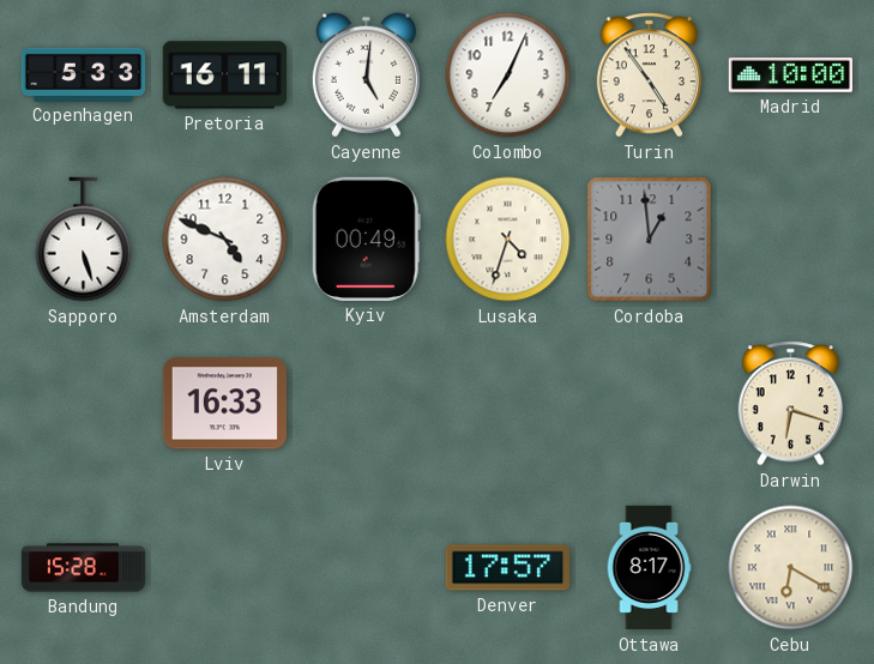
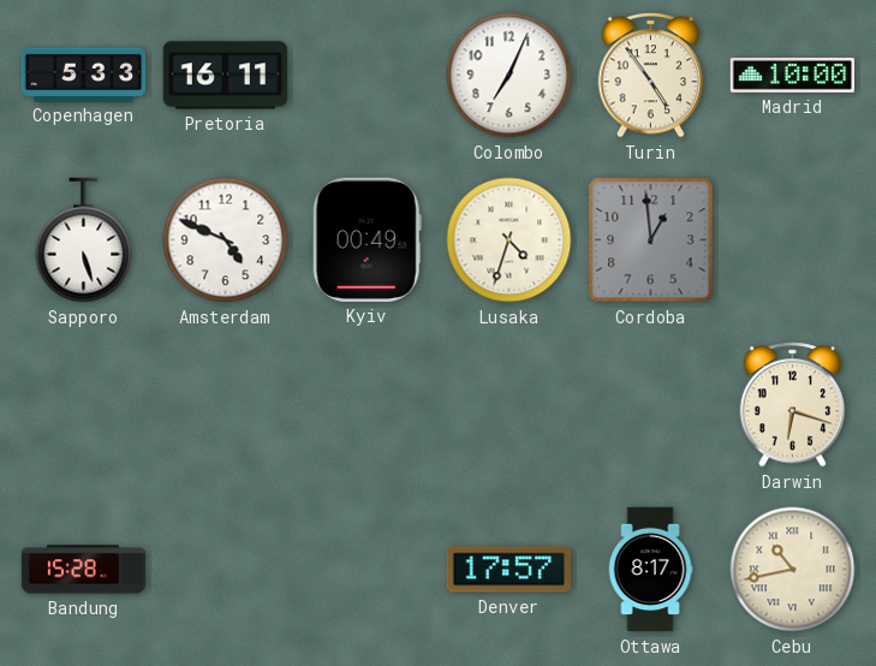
Cayenne: 5:01 -> none (366, 76)
Lviv: 16:33 -> none (224, 404)
Cebu: 6:20 -> 10:43 (793, 570)
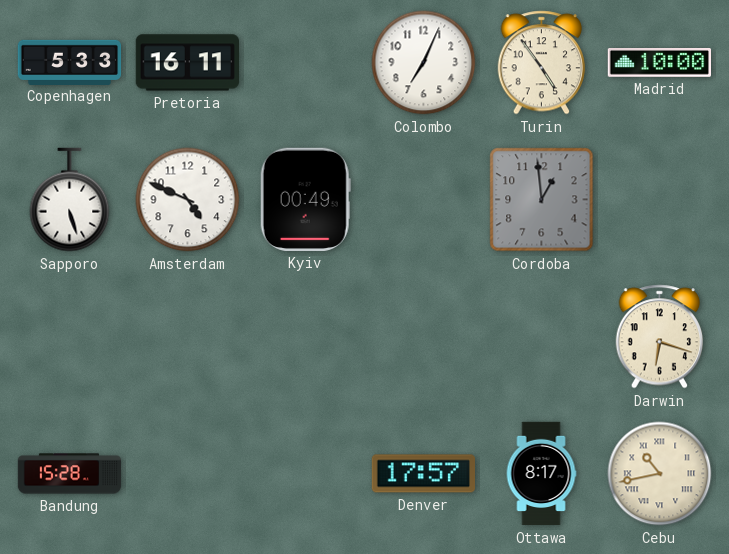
Lusaka: 4:33 -> none (509, 240)
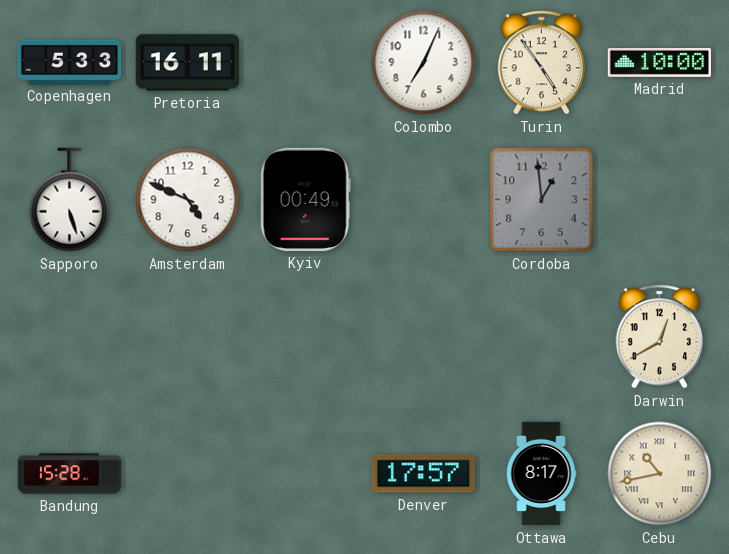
Darwin: 6:18 -> 12:40 (660, 337)
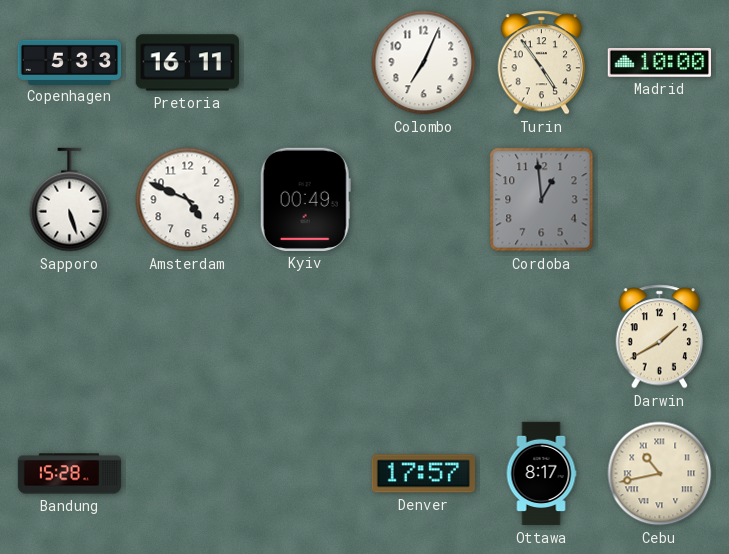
Darwin: 12:40 -> 1:40 (660, 337)
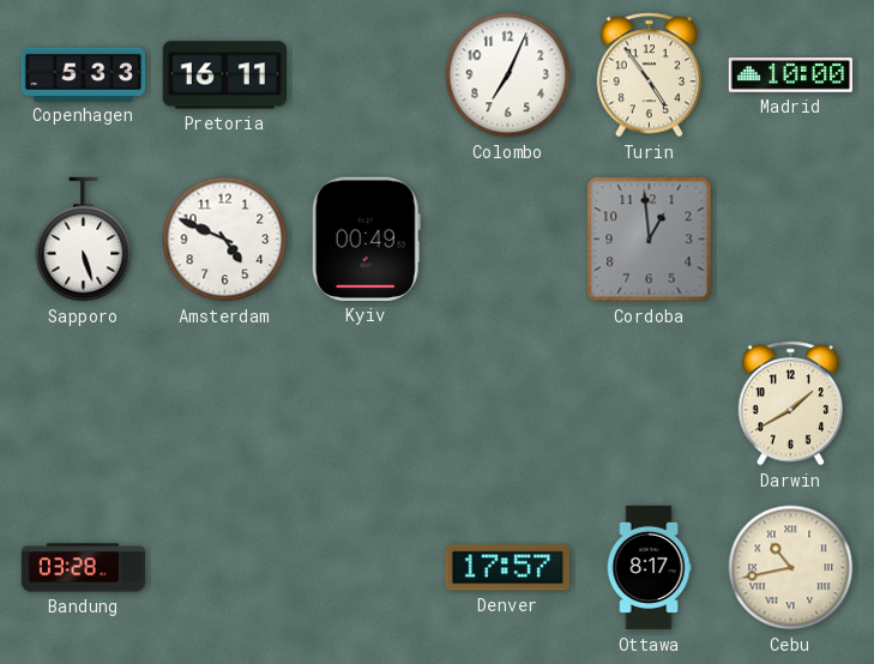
Bandung: 15:28 -> 03:28 (84, 568)
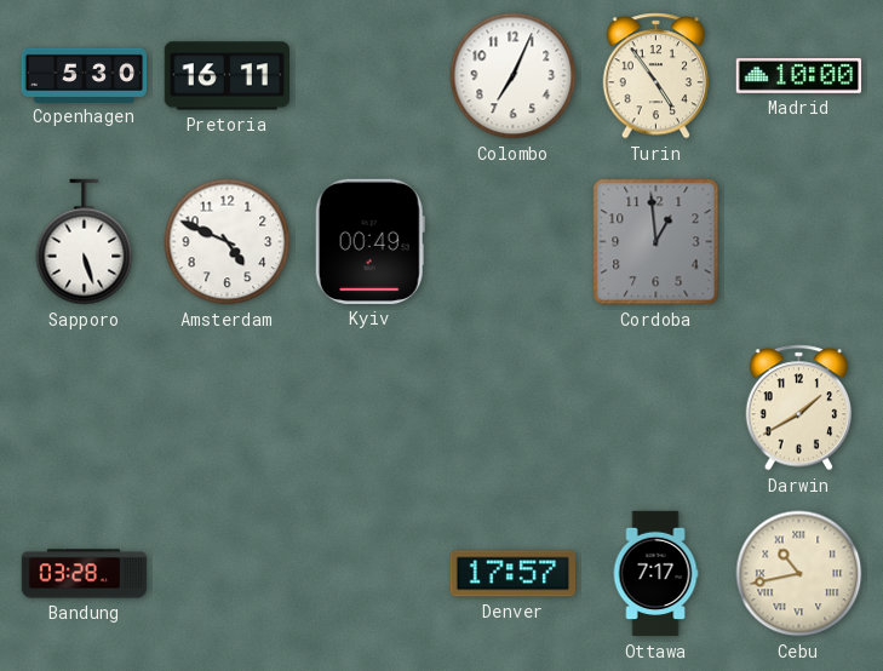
Copenhagen: 5:33 -> 5:30 (85, 75)
Ottawa: 8:17 -> 7:17 (655, 574)
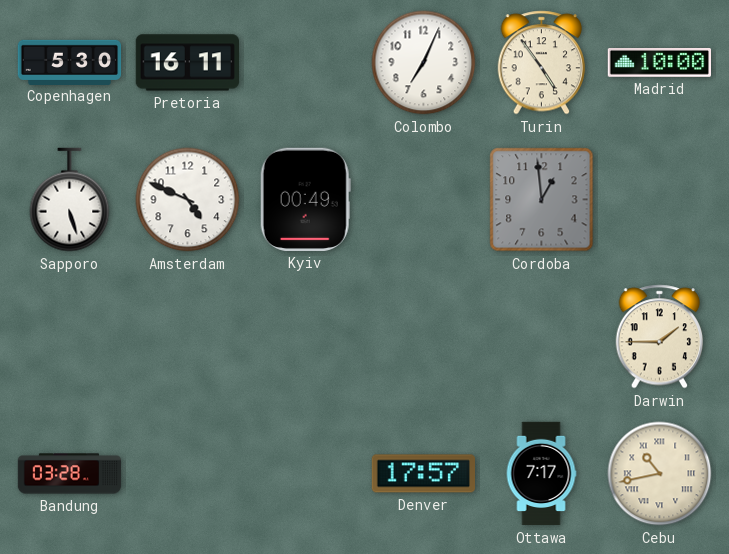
Darwin: 1:40 -> 1:45 (660, 337)
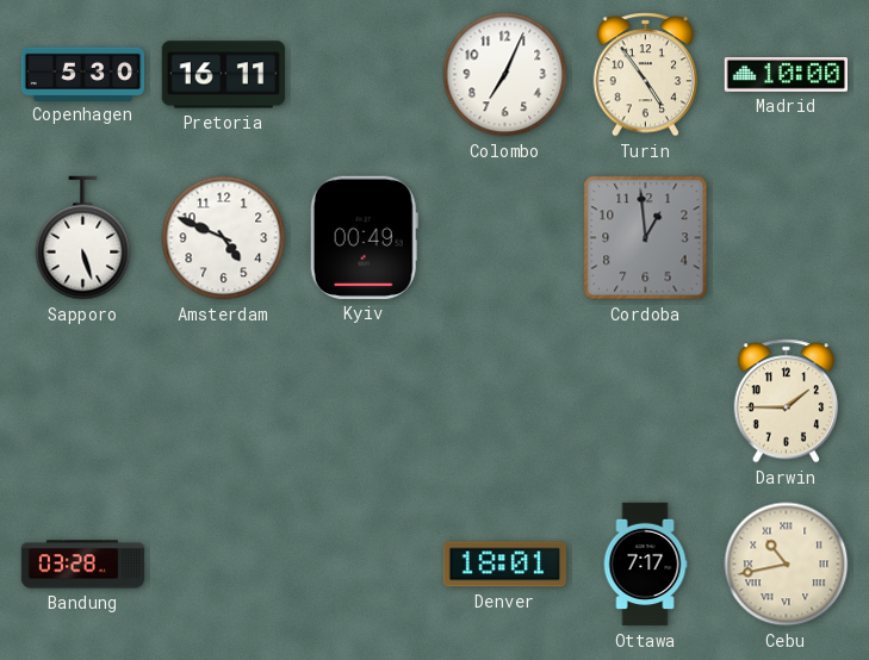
Denver: 17:57 -> 18:01 (504, 565)
